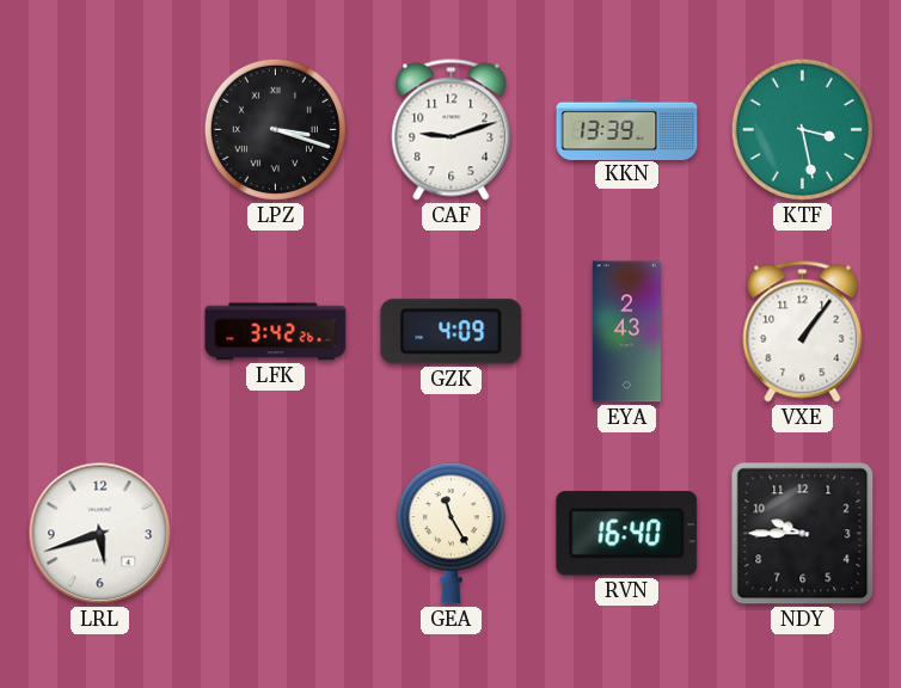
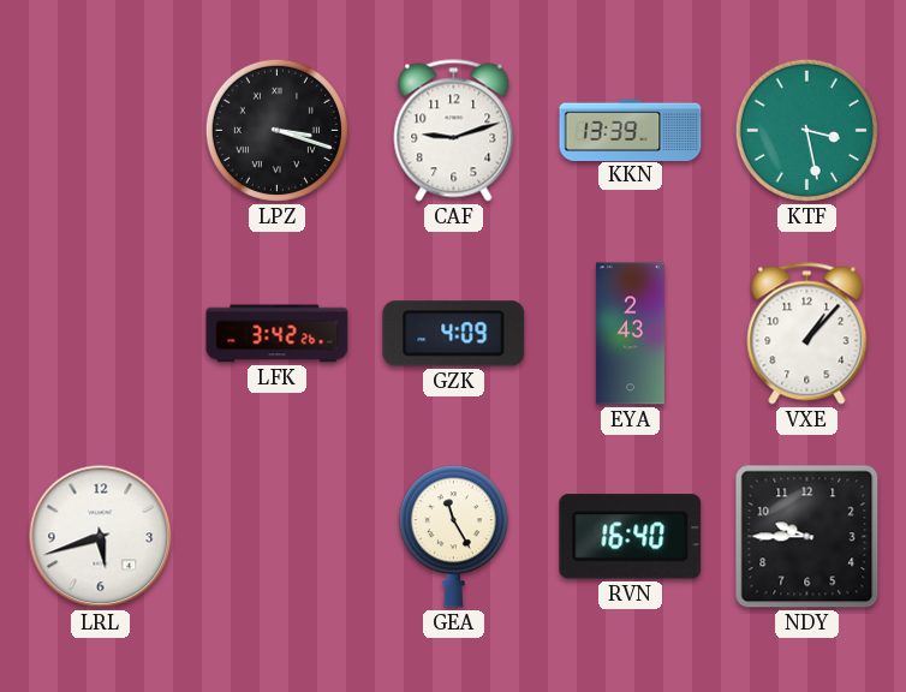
VXE: 1:06 -> 1:07 (807, 334)
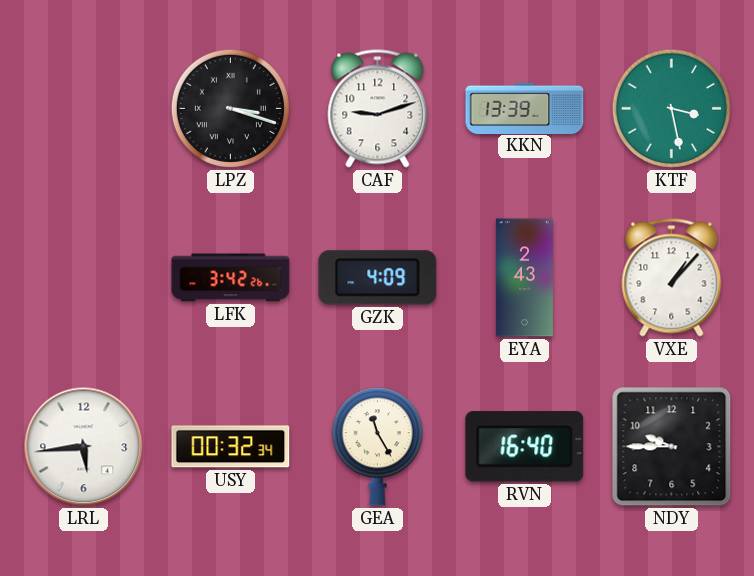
LRL: 5:42 -> 5:44 (84, 447)
USY: none -> 00:32 (231, 447)
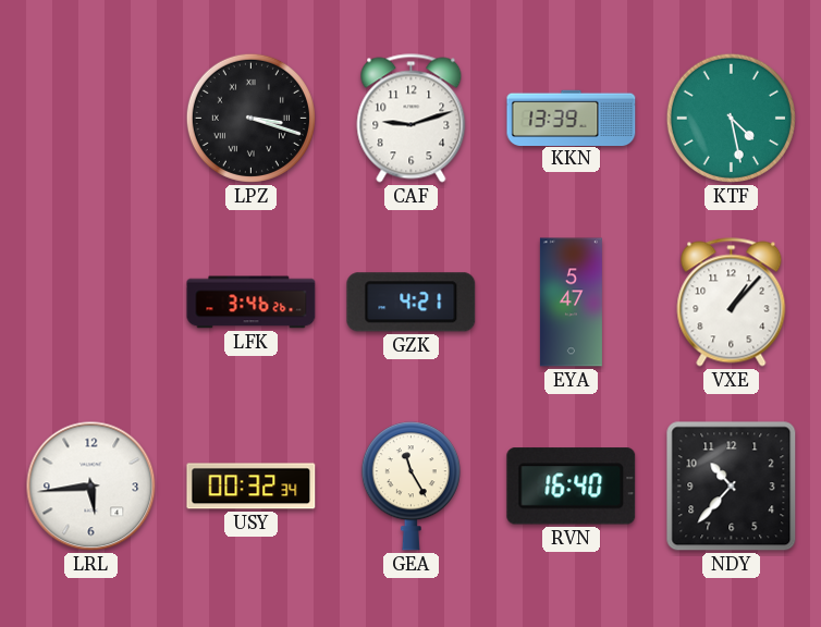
KTF: 3:28 -> 4:28 (731, 118)
LFK: 3:42 -> 3:46 (252, 303)
GZK: 4:09 -> 4:21 (412, 303)
EYA: 2:43 -> 5:47 (571, 303)
NDY: 9:45 -> 10:37 (732, 487)
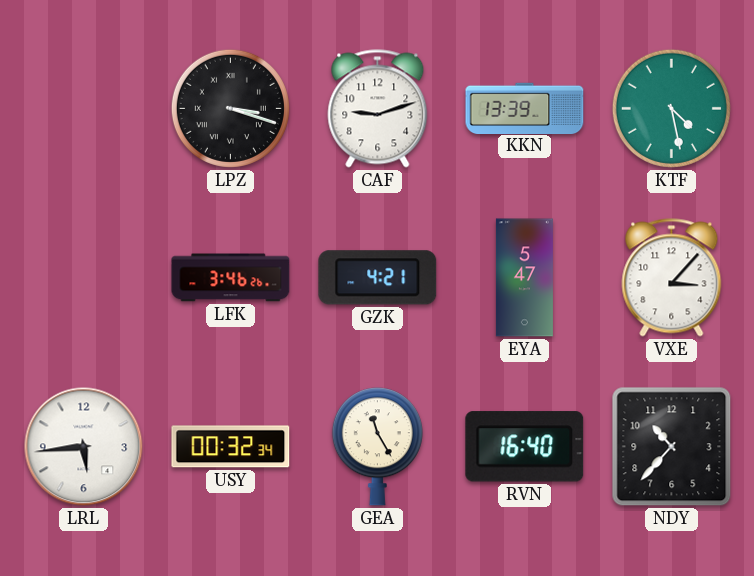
VXE: 1:07 -> 3:07 (672, 278)
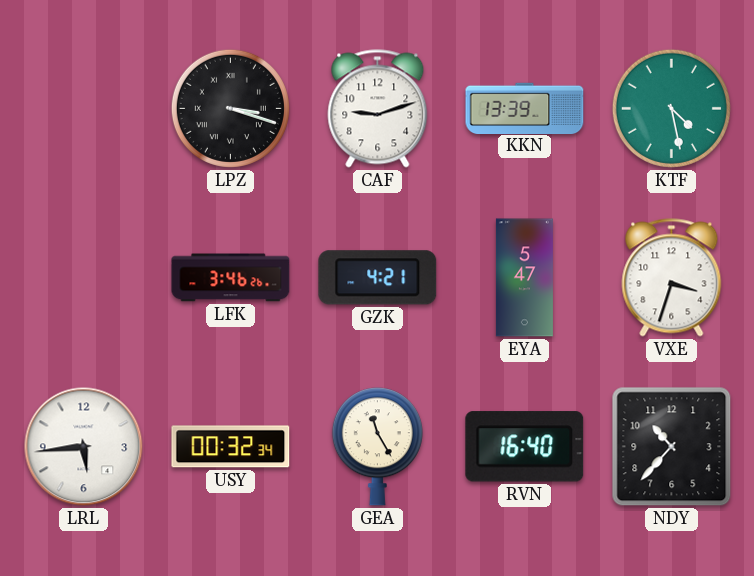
VXE: 3:07 -> 3:33 (672, 278)
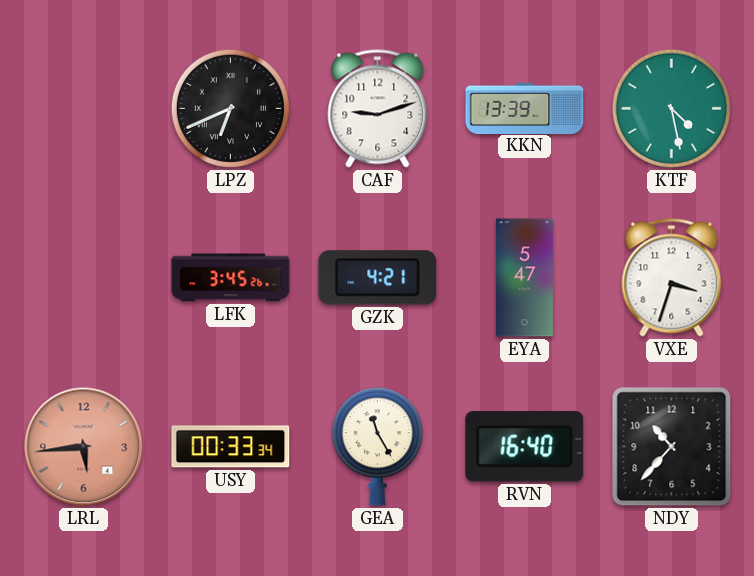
LPZ: 3:18 -> 6:41 (230, 108)
LFK: 3:46 -> 3:45 (231, 278)
LRL dial: white -> salmon (84, 447)
USY: 00:32 -> 00:33 (231, 447)
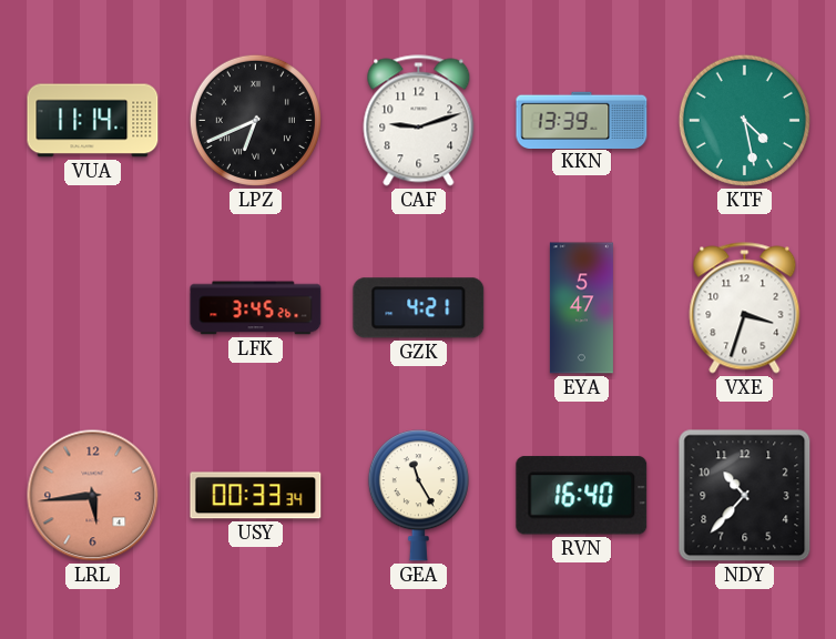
VUA: none -> 11:14 (93, 121)
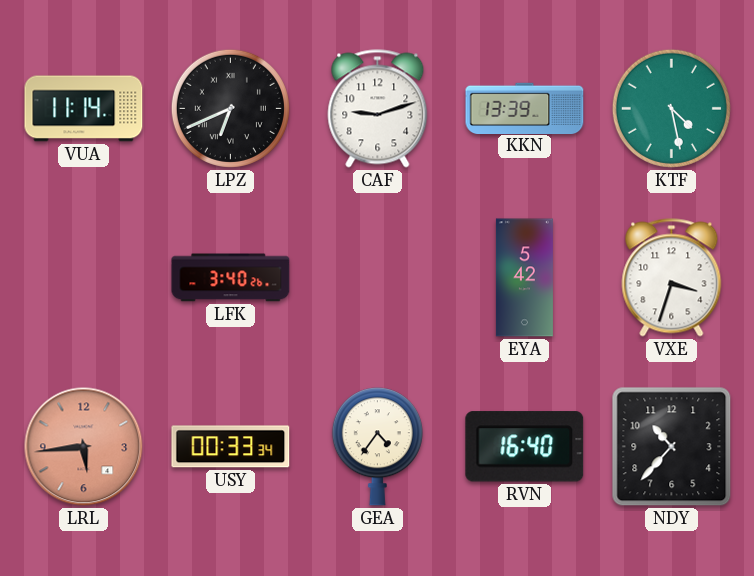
LFK: 3:45 -> 3:40 (231, 278)
GZK: 4:21 -> none (419, 308)
EYA: 5:47 -> 5:42 (524, 278)
GEA: 11:25 -> 4:36 (377, 447)
